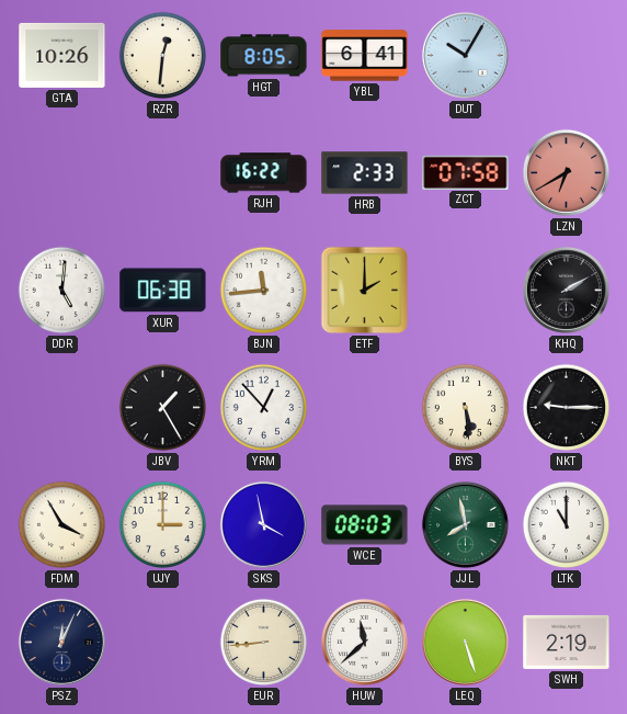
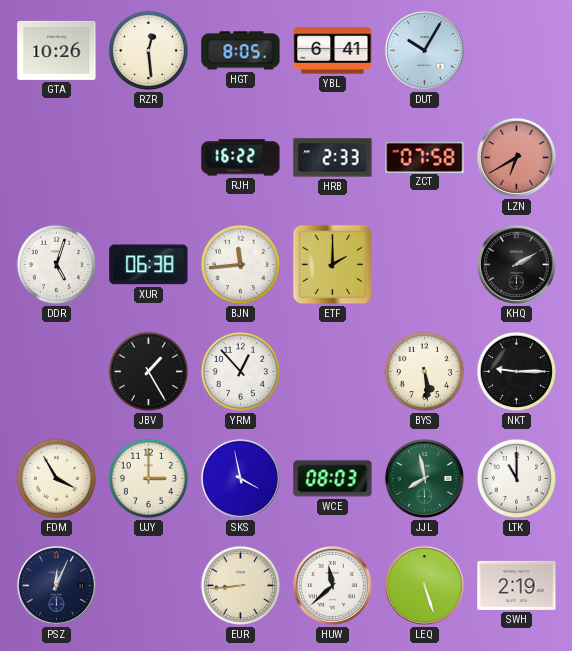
RZR: 12:31 -> 12:29 (149, 51)
DDR: 5:01 -> 5:03 (57, 265)
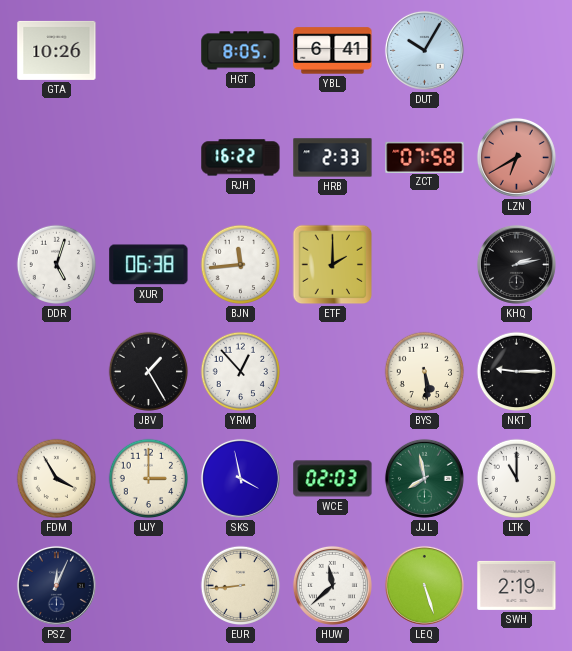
RZR: 12:29 -> none (149, 51)
KHQ: 2:10 -> 2:13 (516, 264)
WCE: 08:03 -> 02:03 (333, 479)
